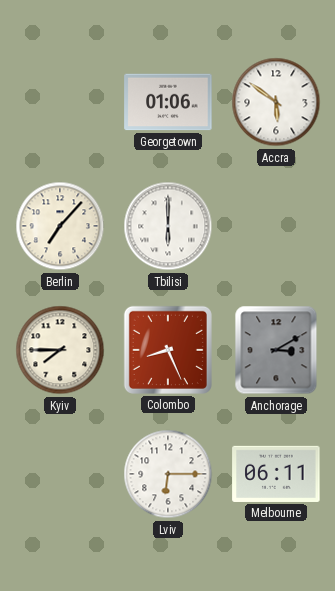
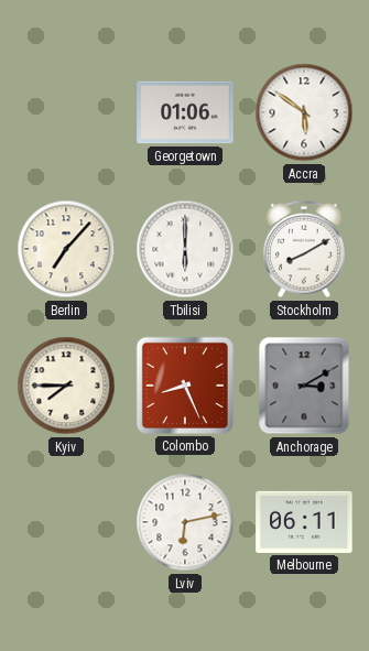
Stockholm: none -> 8:10 (304, 249)
Lviv: 6:15 -> 6:13 (185, 522)
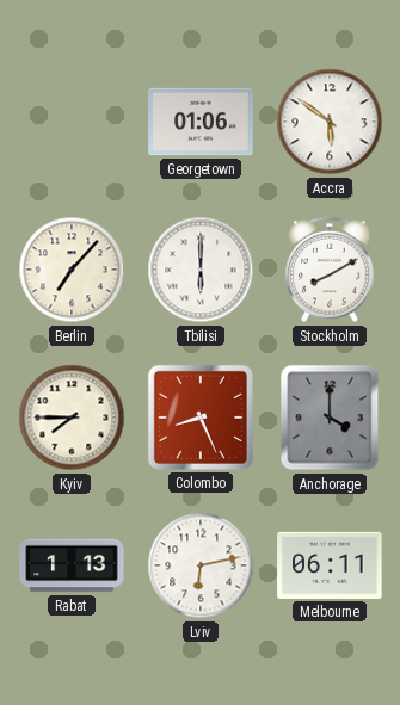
Anchorage: 3:10 -> 4:00 (330, 418)
Rabat: none -> 1:13 (72, 565)
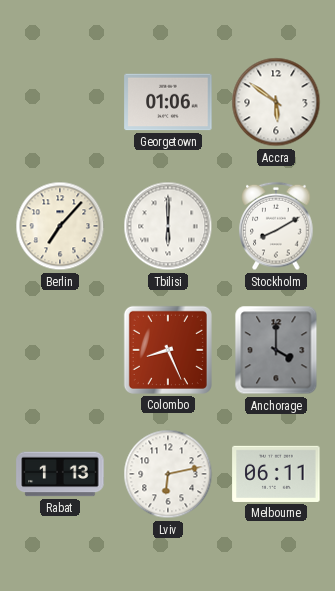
Kyiv: 7:45 -> none (72, 418)
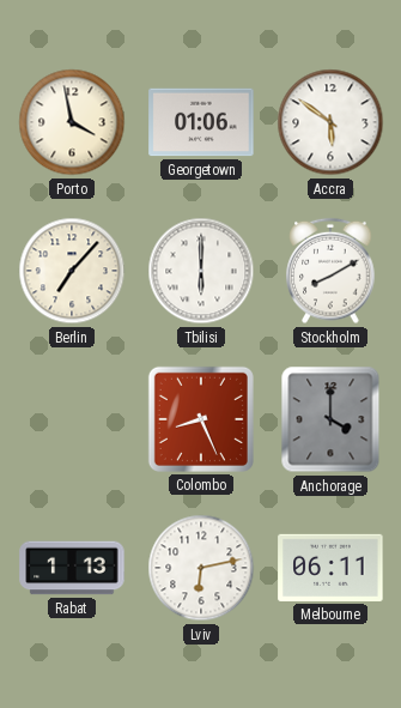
Porto: none -> 3:58 (72, 122)
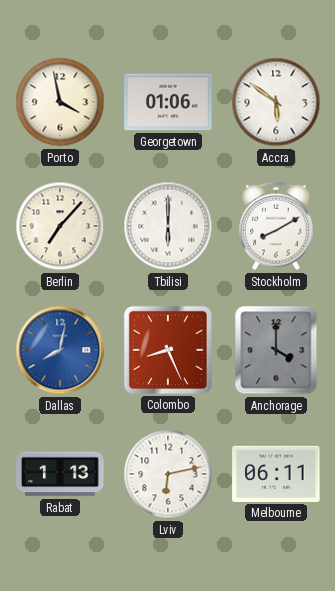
Dallas: none -> 8:02 (60, 350)
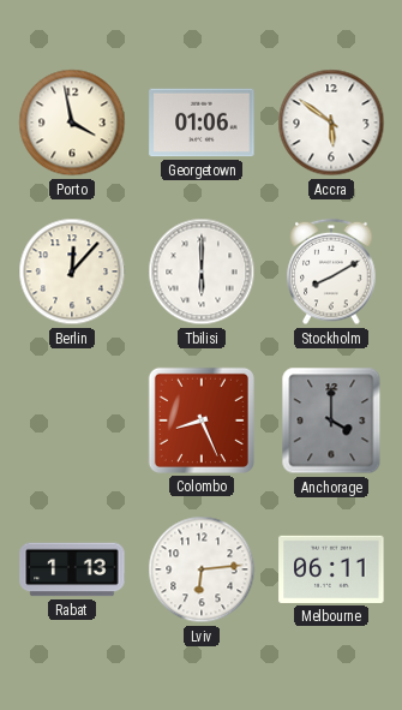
Berlin: 7:07 -> 12:07 (72, 272)
Dallas: 8:02 -> none (60, 350)
Lviv: 6:13 -> 6:14 (202, 569)
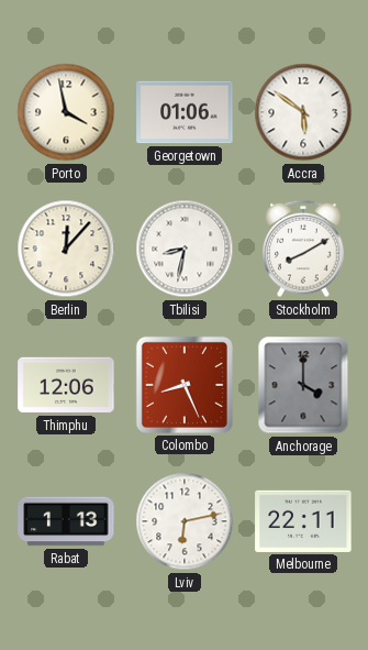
Tbilisi: 6:00 -> 8:32 (185, 249)
Thimphu: none -> 12:06 (66, 385)
Lviv: 6:14 -> 6:13 (185, 521)
Melbourne: 06:11 -> 22:11 (303, 521)
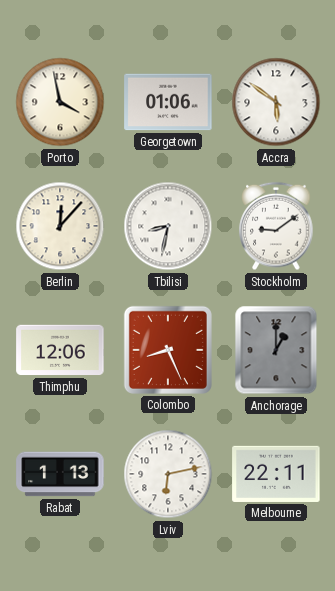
Stockholm: 8:10 -> 9:09 (276, 226)
Anchorage: 4:00 -> 1:00 (276, 350)
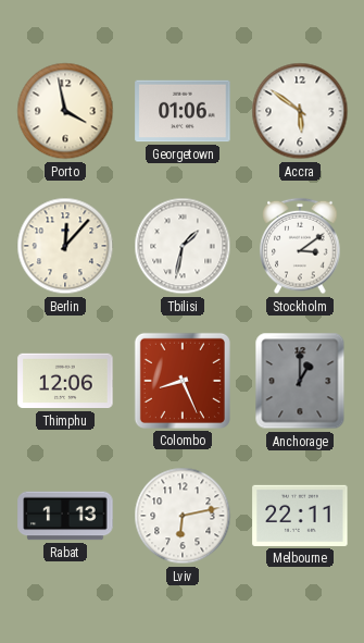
Tbilisi: 8:32 -> 1:32 (183, 246)
Stockholm: 9:09 -> 3:09 (300, 246)
